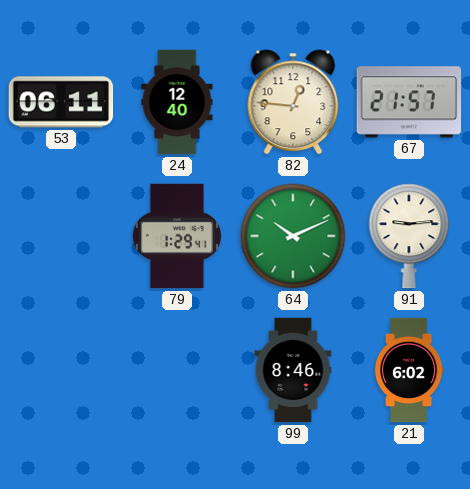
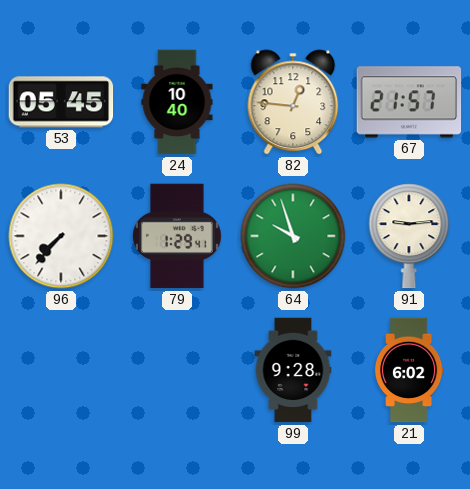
53: 06:11 -> 05:45 (61, 102)
24: 12:40 -> 10:40 (177, 102)
96: none -> 7:37 (61, 236)
64: 10:11 -> 9:57 (293, 236)
99: 8:46 -> 9:28 (293, 370)
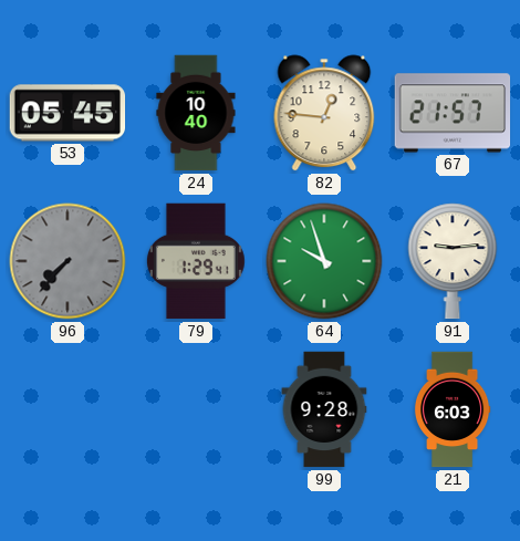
96 dial: white -> grey (67, 261)
21: 6:02 -> 6:03 (453, 409)
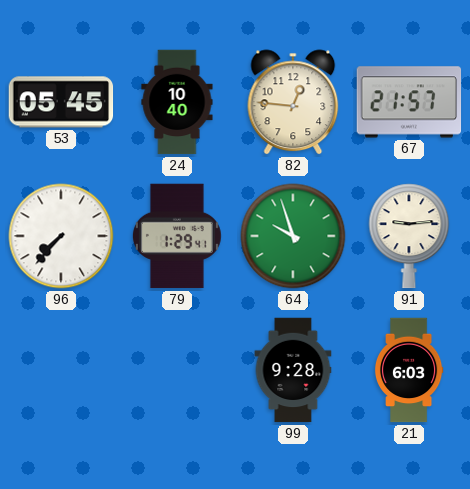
96 dial: grey -> white (61, 236)
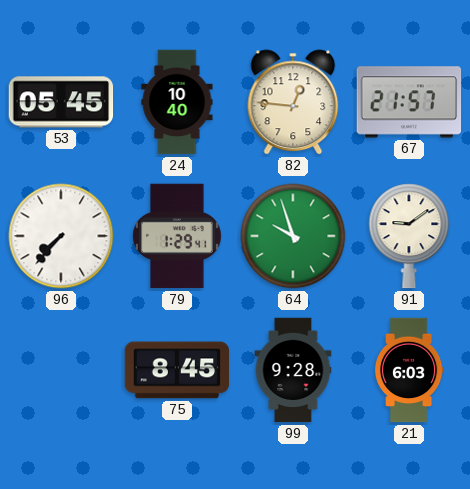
91: 9:14 -> 9:09 (409, 236)
75: none -> 8:45 (177, 370)
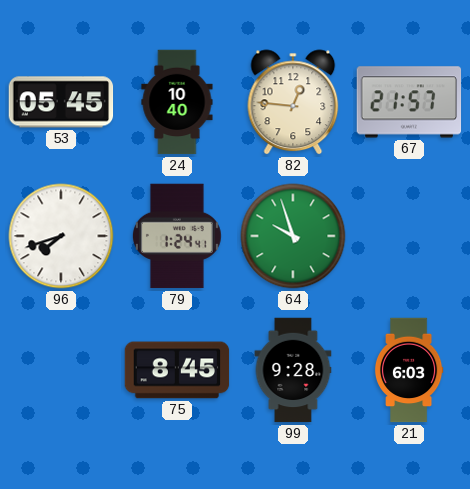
96: 7:37 -> 7:42 (61, 236)
79: 1:29 -> 1:24 (177, 236)
91: 9:09 -> none (409, 236)
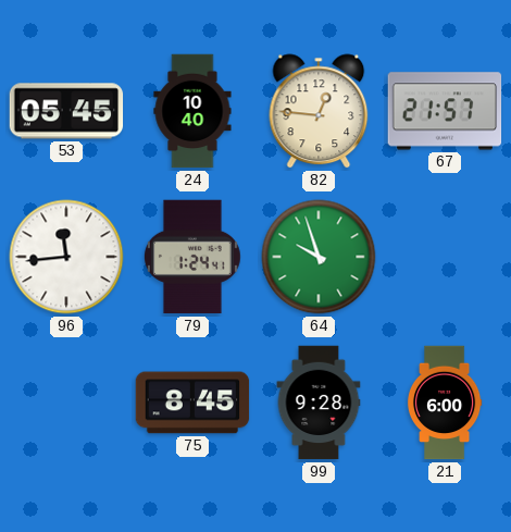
96: 7:42 -> 11:44 (66, 257)
21: 6:03 -> 6:00 (445, 403)
